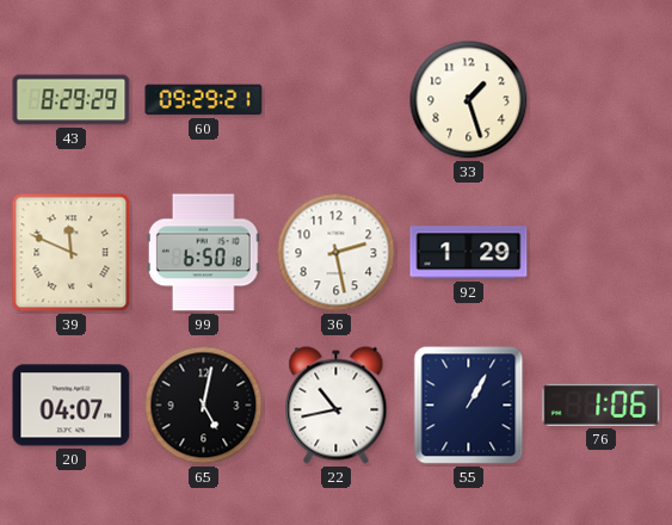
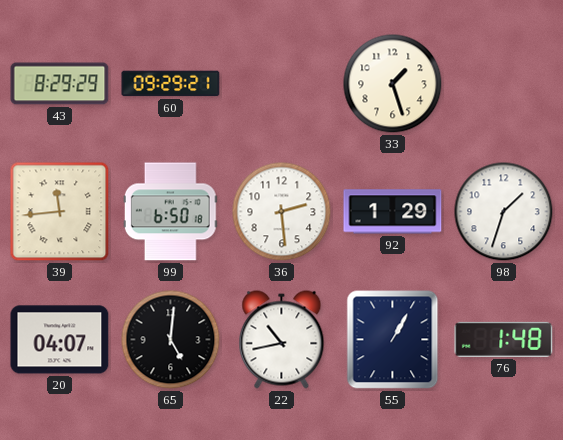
39: 11:49 -> 11:44 (60, 212)
36: 2:28 -> 2:29 (282, 212)
98: none -> 1:33 (504, 212)
65: 5:02 -> 5:01 (171, 340)
76: 1:06 -> 1:48 (504, 339)
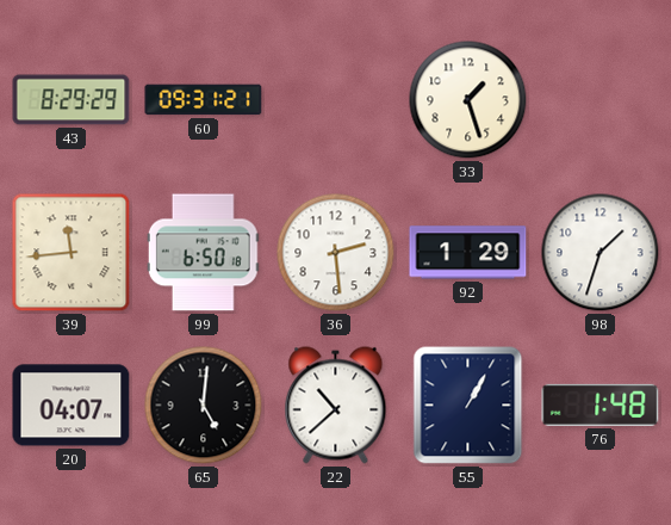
60: 09:29 -> 09:31 (204, 100)
22: 10:43 -> 10:38 (336, 406)
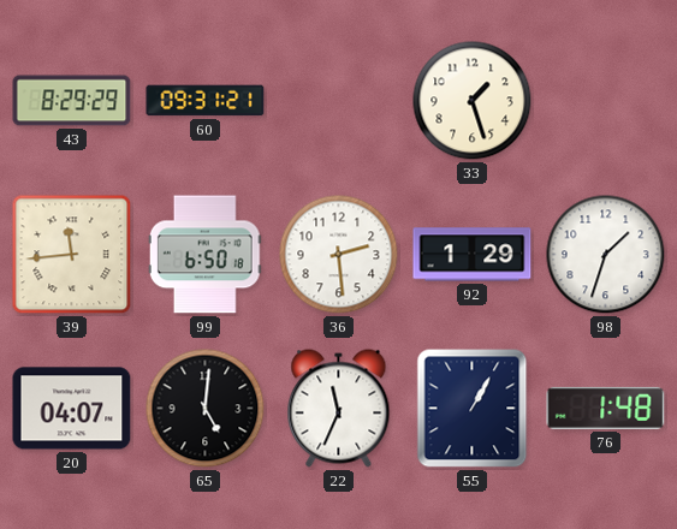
22: 10:38 -> 11:34 (339, 409)
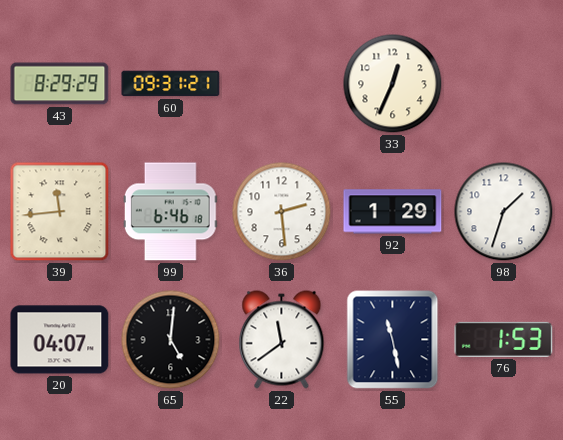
33: 1:27 -> 12:34 (393, 84)
99: 6:50 -> 6:46 (170, 212)
22: 11:34 -> 11:39 (282, 340)
55: 1:05 -> 11:28 (393, 340)
76: 1:48 -> 1:53 (504, 339)
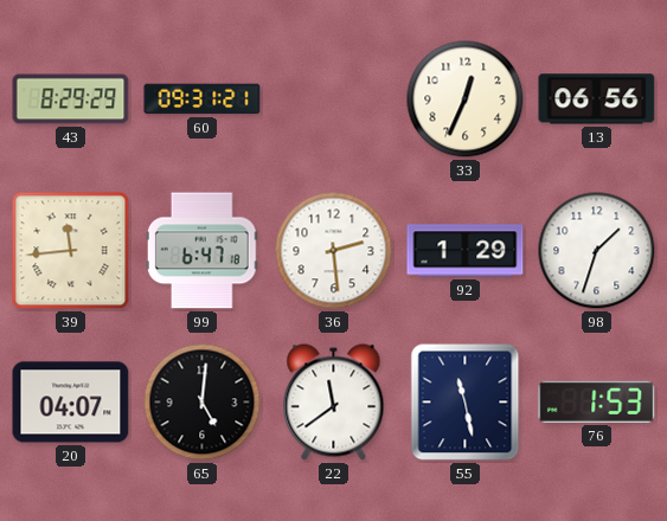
13: none -> 06:56 (597, 99)
99: 6:46 -> 6:47 (201, 251)
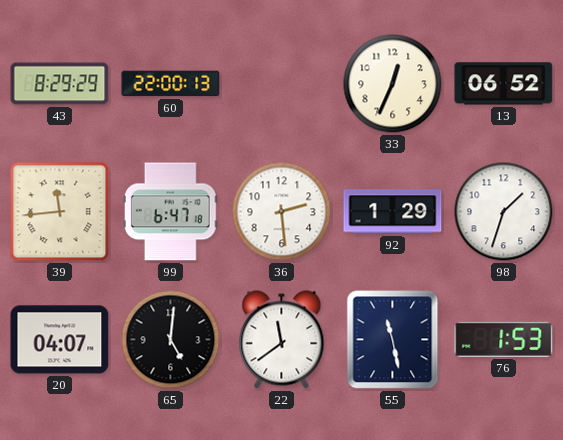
60: 09:31 -> 22:00 (171, 84)
13: 06:56 -> 06:52 (504, 84)
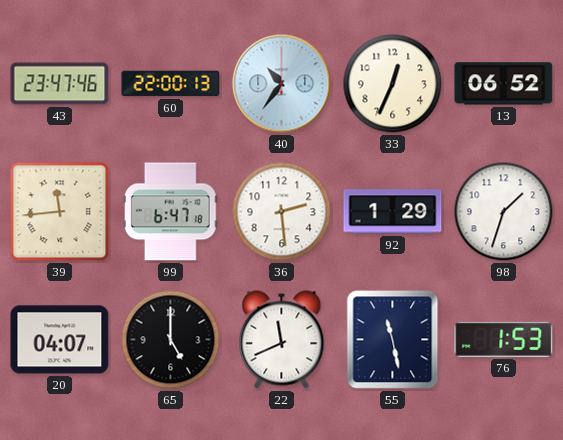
43: 8:29 -> 23:47 (60, 84)
40: none -> 10:36 (282, 84)
65: 5:01 -> 5:00 (171, 340)
22: 11:39 -> 11:41 (282, 340)
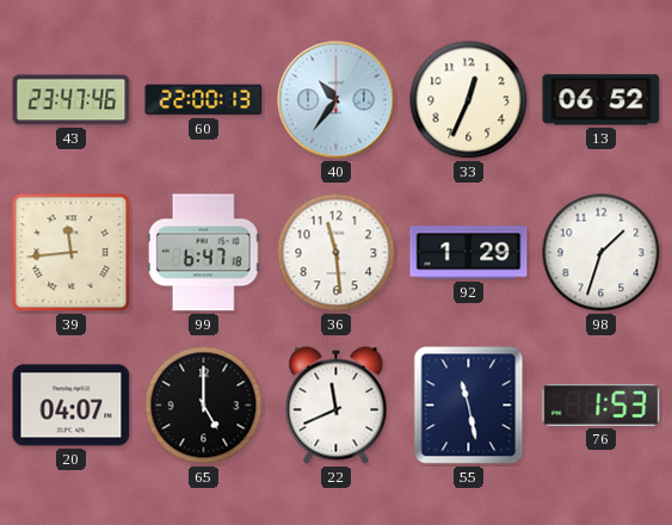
36: 2:29 -> 11:29 (337, 253)
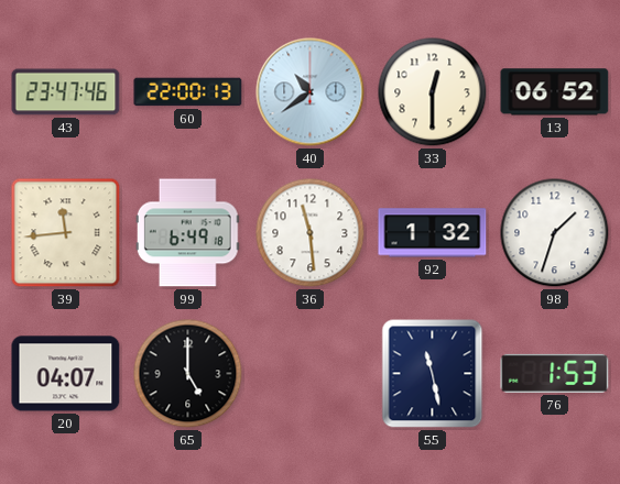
40: 10:36 -> 10:39 (311, 92)
33: 12:34 -> 12:30 (433, 92)
99: 6:47 -> 6:49 (187, 233)
92: 1:29 -> 1:32 (433, 233)
22: 11:41 -> none (337, 406)
